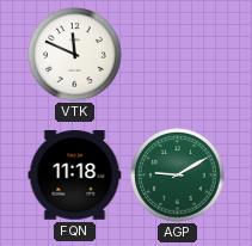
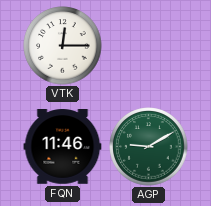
VTK: 11:49 -> 12:15 (63, 46)
FQN: 11:18 -> 11:46 (63, 147)
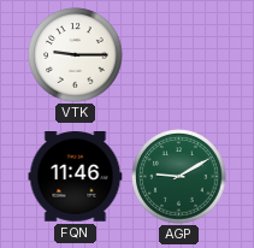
VTK: 12:15 -> 9:15 (76, 55)
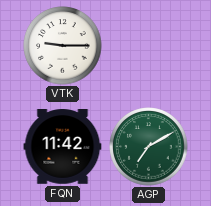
FQN: 11:46 -> 11:42 (63, 147)
AGP: 9:10 -> 7:10 (149, 147)
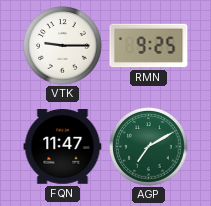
RMN: none -> 9:25 (149, 46)
FQN: 11:42 -> 11:47 (63, 147)
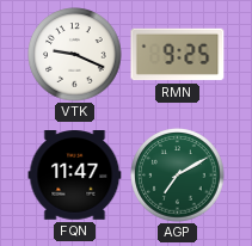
VTK: 9:15 -> 9:19 (75, 55)
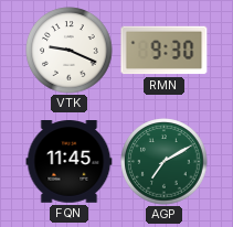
RMN: 9:25 -> 9:30 (165, 51)
FQN: 11:47 -> 11:45 (70, 162)
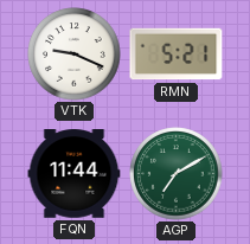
RMN: 9:30 -> 5:21 (177, 54)
FQN: 11:45 -> 11:44 (75, 174)
